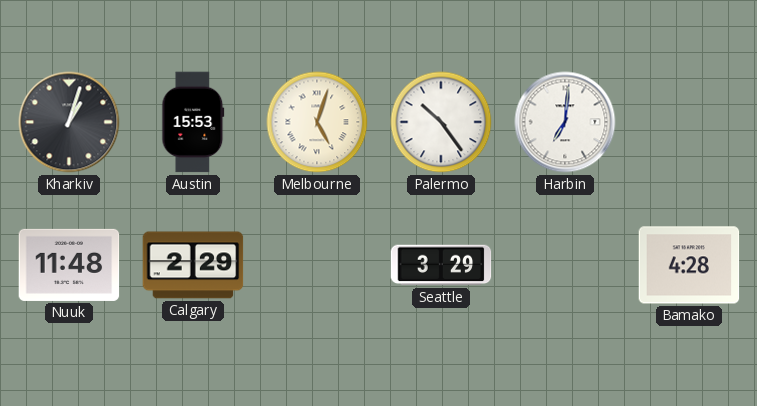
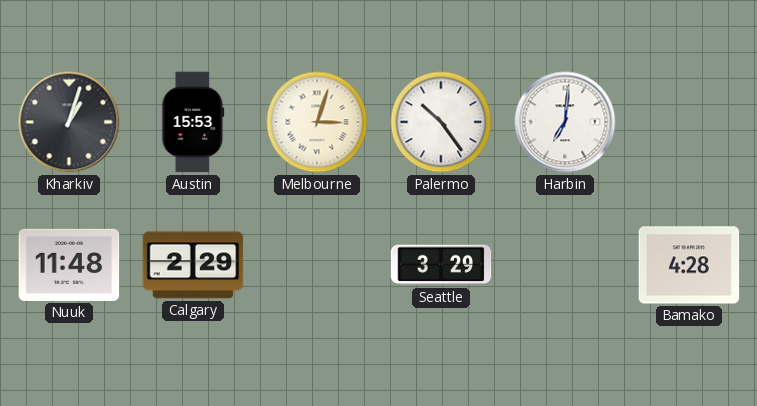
Melbourne: 5:03 -> 3:03 (317, 122)
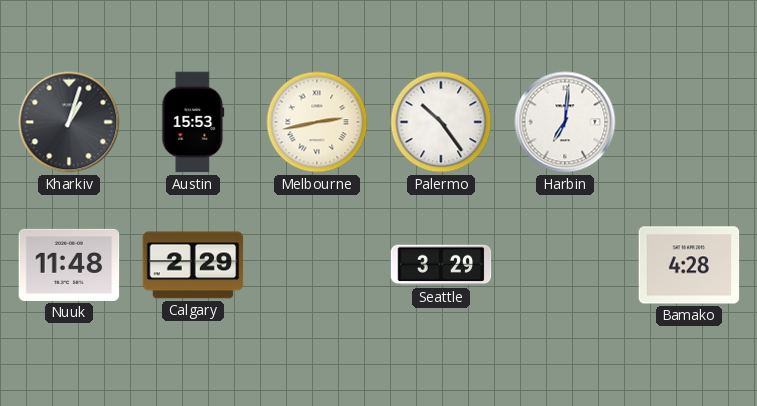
Melbourne: 3:03 -> 2:43 (317, 122)
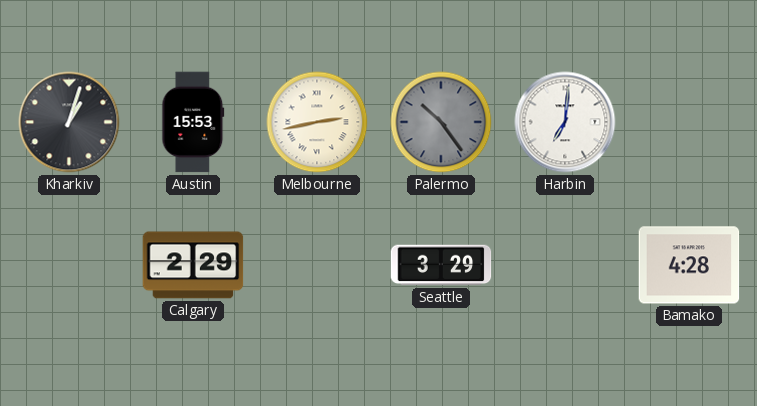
Palermo dial: white -> grey (441, 122)
Nuuk: 11:48 -> none (69, 265)
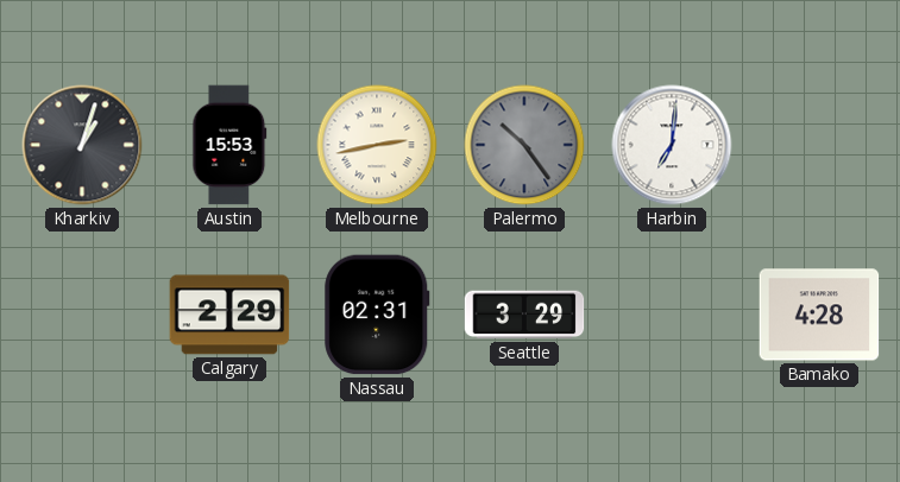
Nassau: none -> 02:31 (377, 315)
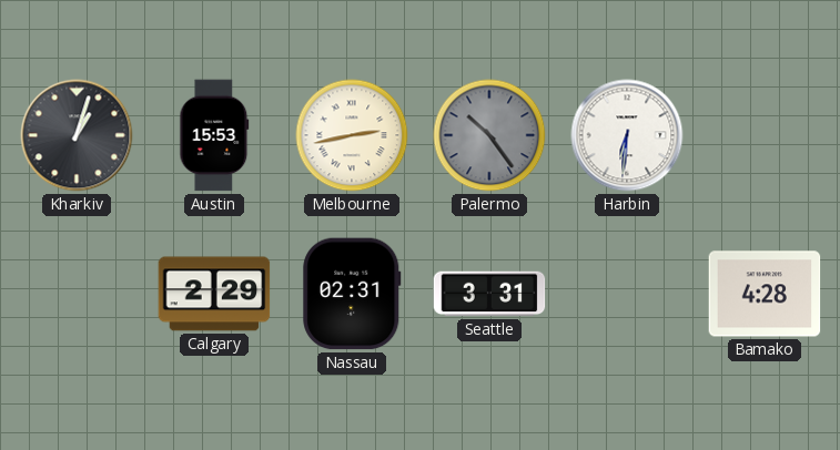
Harbin: 7:01 -> 6:31 (627, 135)
Seattle: 3:29 -> 3:31 (489, 294)
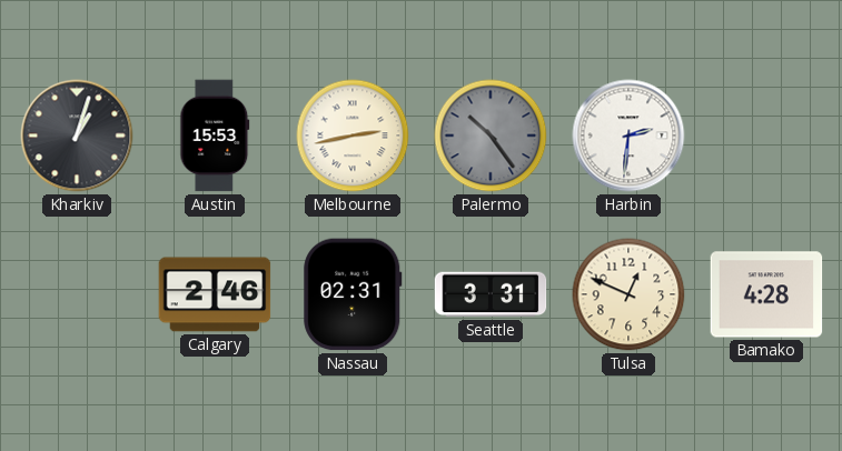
Harbin: 6:31 -> 2:31 (628, 136)
Calgary: 2:29 -> 2:46 (215, 294)
Tulsa: none -> 12:49 (628, 294)
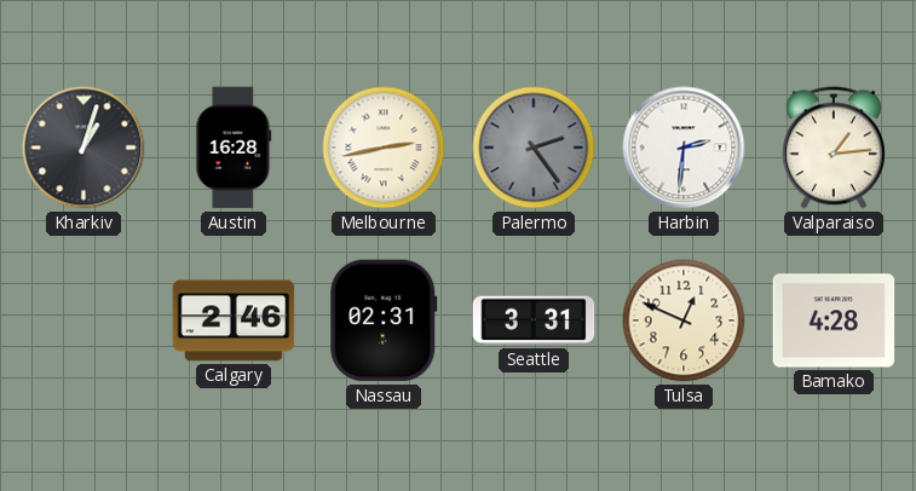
Austin: 15:53 -> 16:28 (234, 148)
Palermo: 10:24 -> 2:24 (534, 148)
Valparaiso: none -> 1:14 (834, 148)
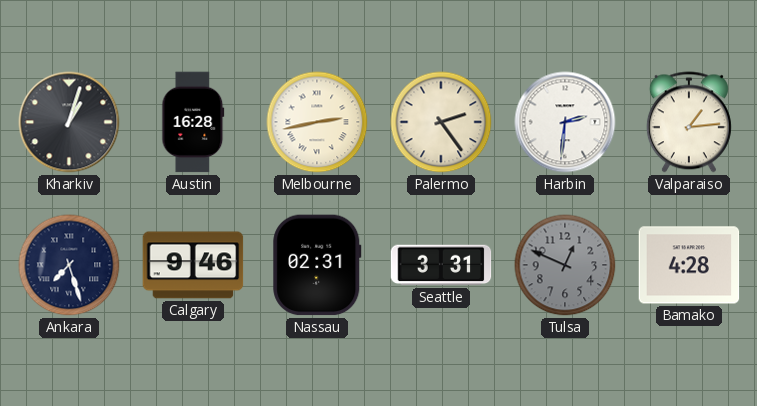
Palermo dial: grey -> cream (441, 122)
Ankara: none -> 7:27 (69, 265)
Calgary: 2:46 -> 9:46 (193, 265)
Tulsa dial: cream -> grey (565, 265)
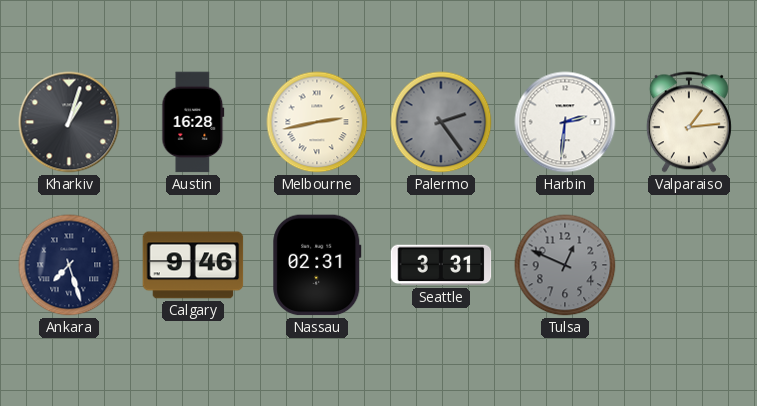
Palermo dial: cream -> grey (441, 122)
Bamako: 4:28 -> none (689, 265)
